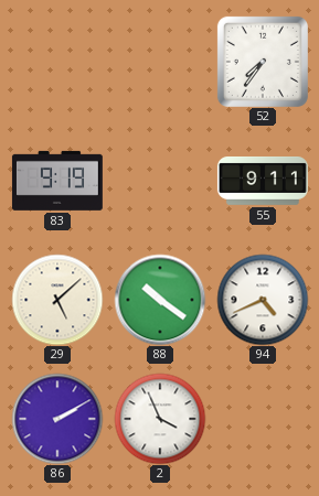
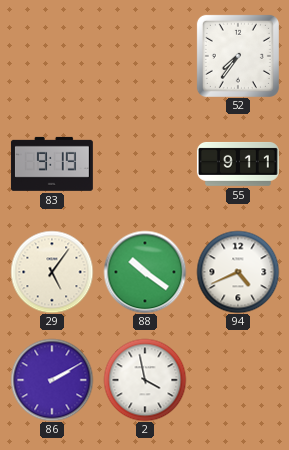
29: 5:08 -> 5:06 (52, 272)
2: 3:56 -> 3:58 (145, 380)
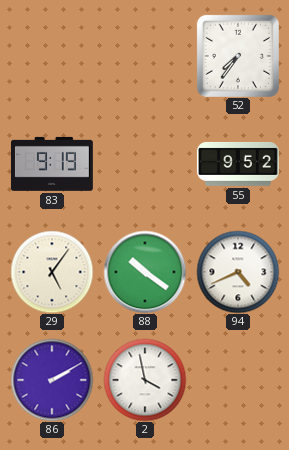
55: 9:11 -> 9:52 (238, 164)
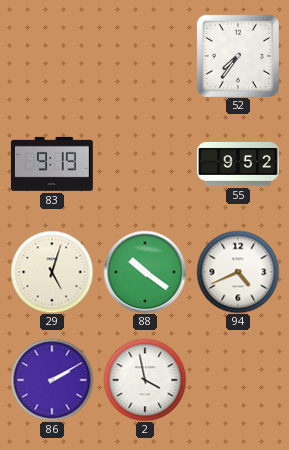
29: 5:06 -> 5:03 (52, 272)
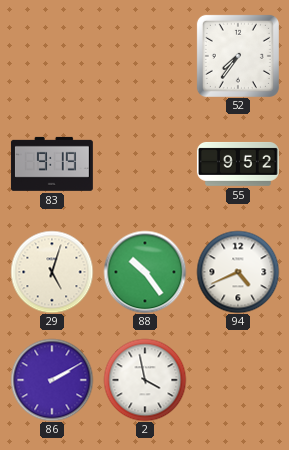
88: 10:21 -> 10:24 (145, 272)
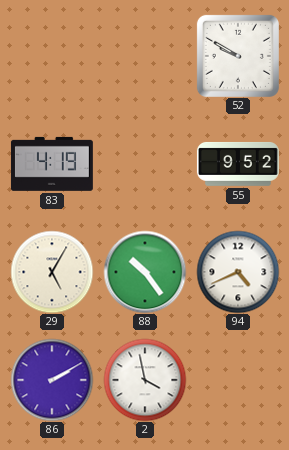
52: 7:36 -> 9:50 (238, 56)
83: 9:19 -> 4:19 (52, 164)
29: 5:03 -> 5:05 (52, 272)
